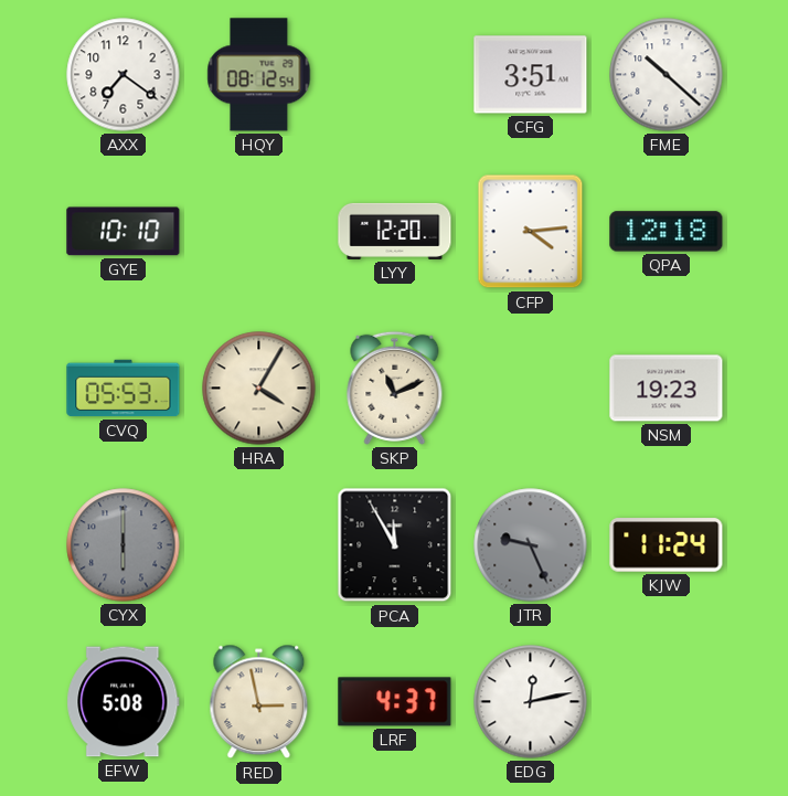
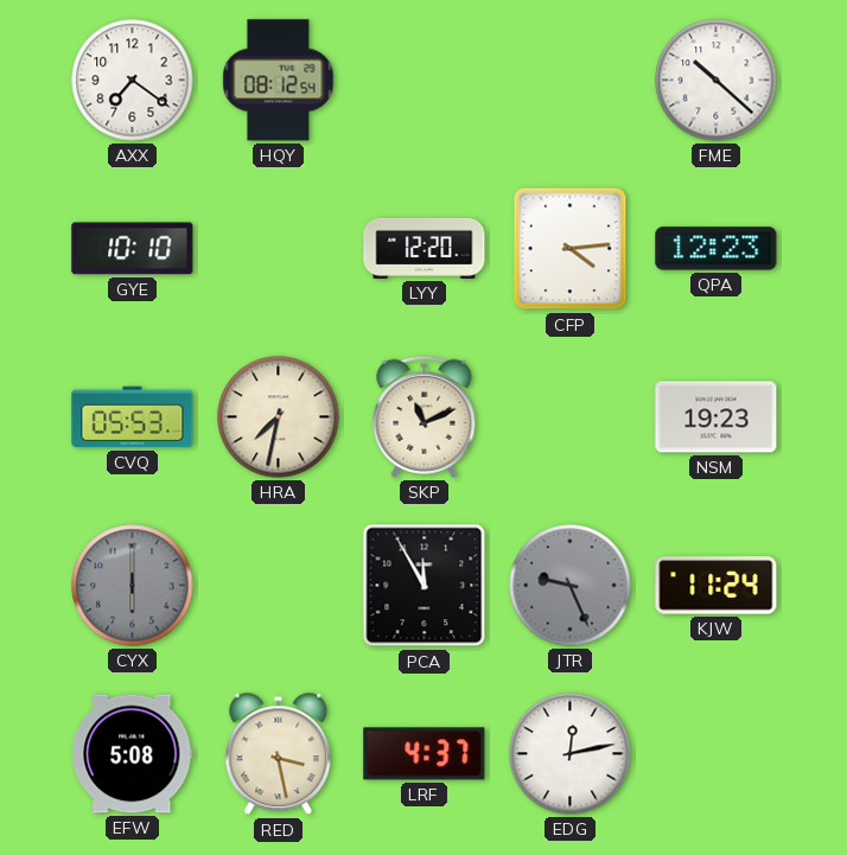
CFG: 3:51 -> none (531, 75)
QPA: 12:18 -> 12:23 (717, 249)
HRA: 4:05 -> 7:32 (279, 417)
RED: 2:58 -> 3:28 (279, 754)
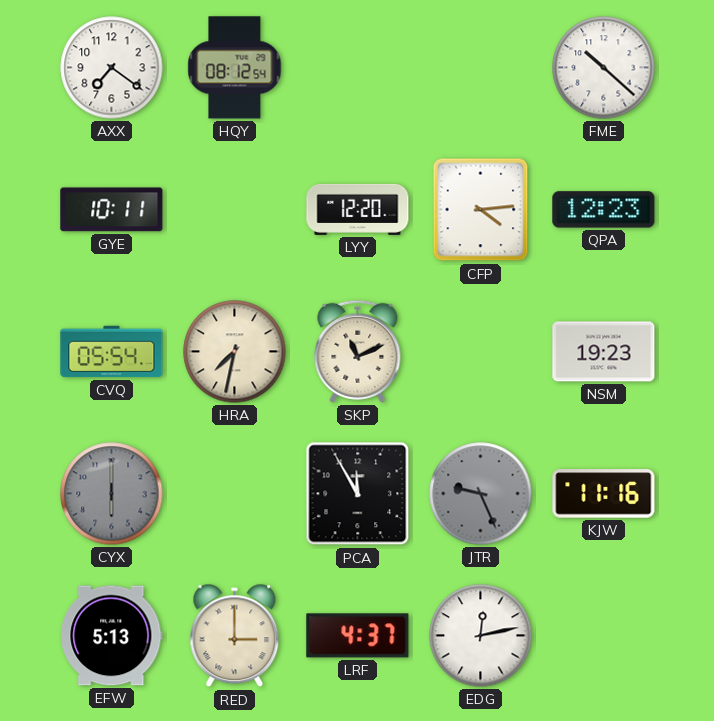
GYE: 10:10 -> 10:11 (112, 210)
CVQ: 05:53 -> 05:54 (112, 352)
KJW: 11:24 -> 11:16 (604, 494)
EFW: 5:08 -> 5:13 (112, 636)
RED: 3:28 -> 3:00 (235, 636)
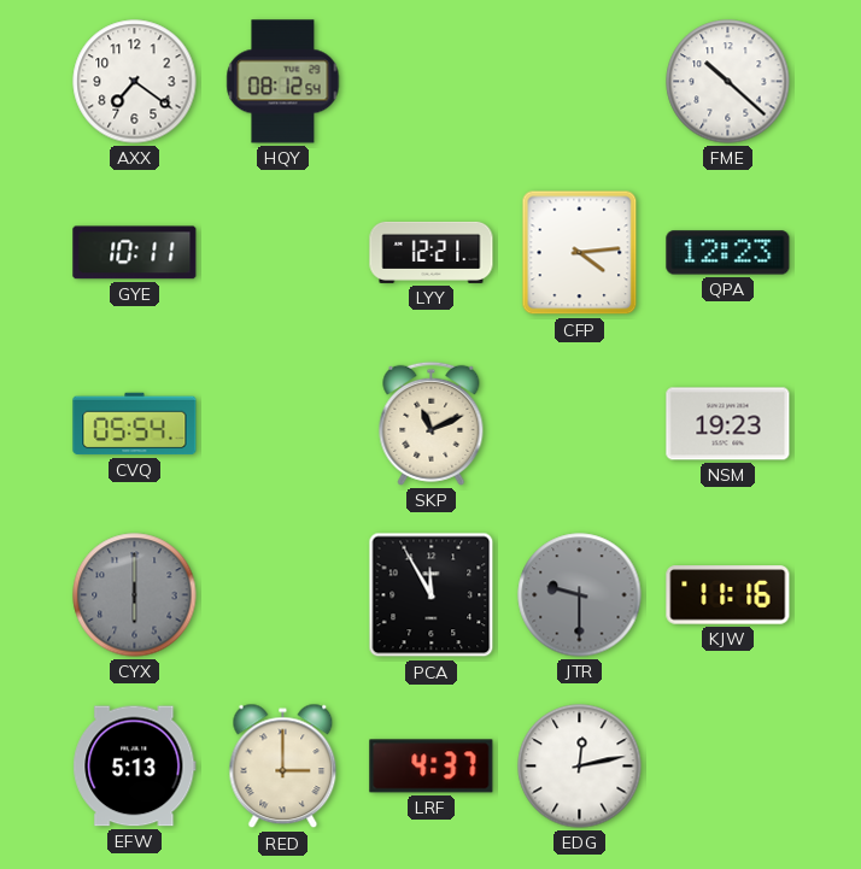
LYY: 12:20 -> 12:21 (432, 252)
HRA: 7:32 -> none (235, 352)
JTR: 9:26 -> 9:30 (580, 595)
